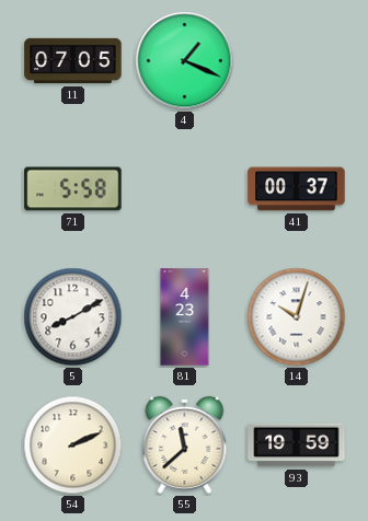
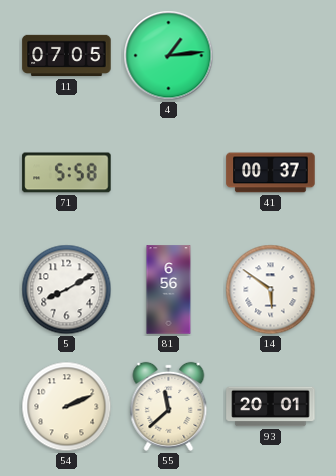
4: 1:19 -> 1:14 (169, 56)
81: 4:23 -> 6:56 (169, 290)
14: 10:03 -> 5:51 (271, 290)
93: 19:59 -> 20:01 (271, 407)
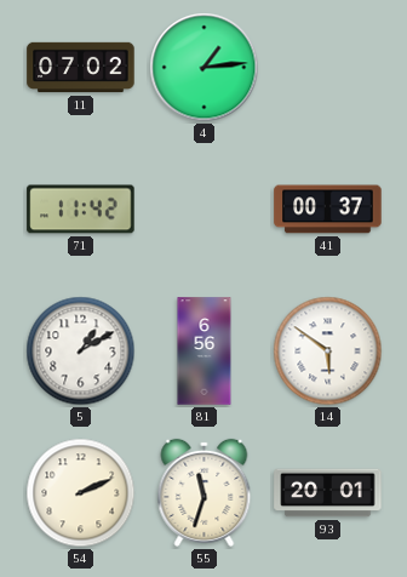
11: 07:05 -> 07:02 (81, 68)
71: 5:58 -> 11:42 (81, 210)
5: 8:10 -> 1:10 (81, 352)
55: 11:38 -> 11:33 (205, 492)
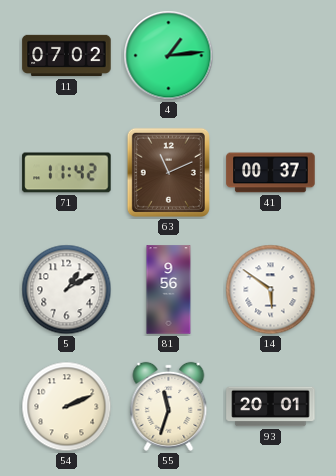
63: none -> 11:11 (168, 172)
81: 6:56 -> 9:56 (169, 290)
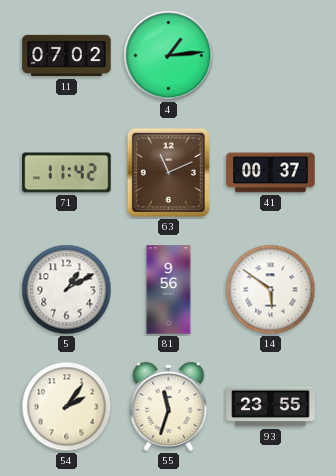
54: 2:11 -> 2:06 (67, 407)
93: 20:01 -> 23:55 (271, 407)
